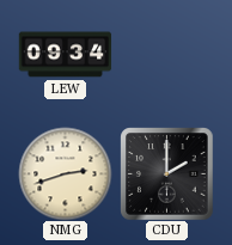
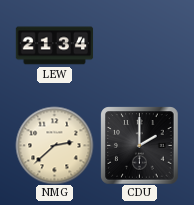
LEW: 09:34 -> 21:34 (54, 46)
NMG: 2:42 -> 2:38 (54, 145)
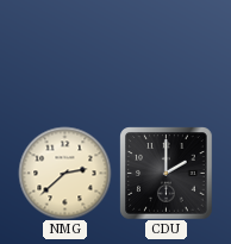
LEW: 21:34 -> none (54, 46)
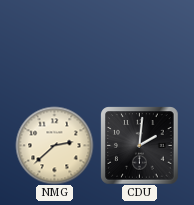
CDU: 2:00 -> 2:01 (139, 145)
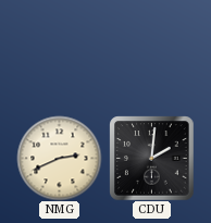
NMG: 2:38 -> 2:41 (59, 158)
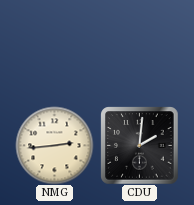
NMG: 2:41 -> 2:44 (54, 145)
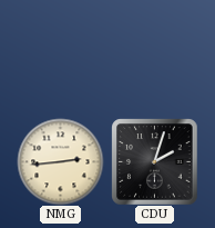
CDU: 2:01 -> 2:03 (154, 161)
